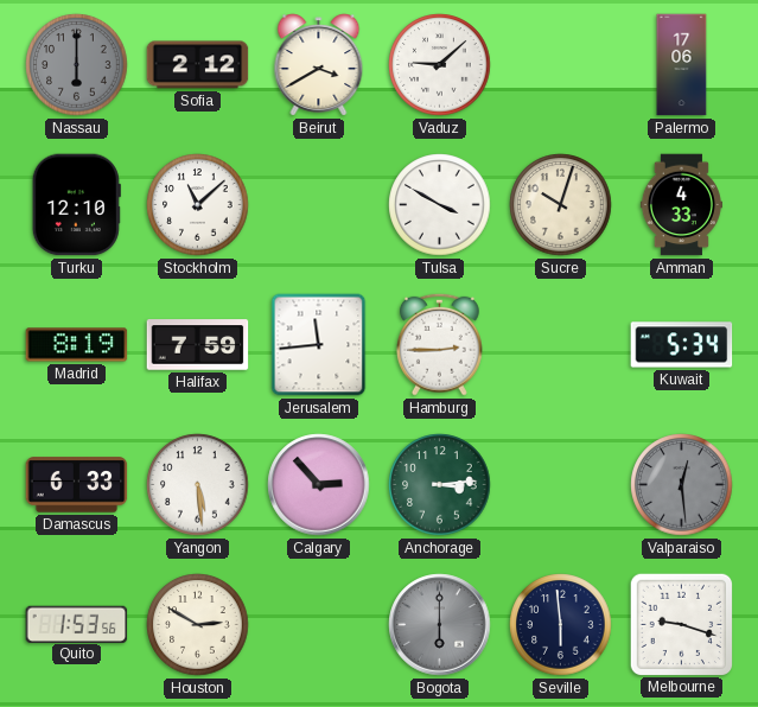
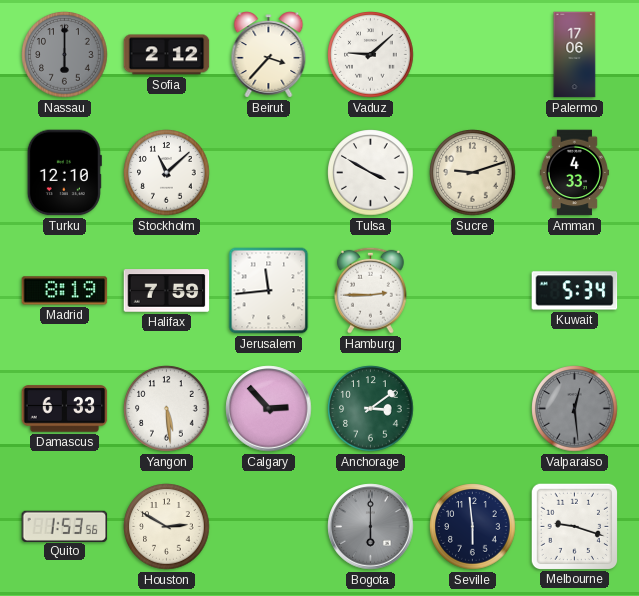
Beirut: 3:40 -> 3:37 (269, 55)
Sucre: 10:03 -> 9:12 (473, 173)
Anchorage: 3:14 -> 3:09 (371, 409)
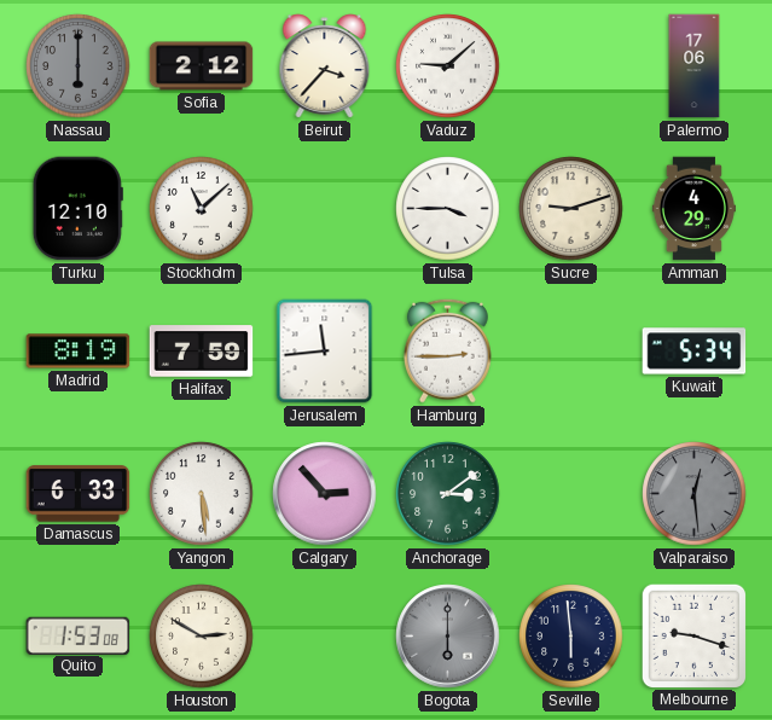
Tulsa: 3:50 -> 3:45 (448, 209)
Amman: 4:33 -> 4:29 (693, 209)
Quito: 1:53:56 -> 1:53:08 (79, 635)
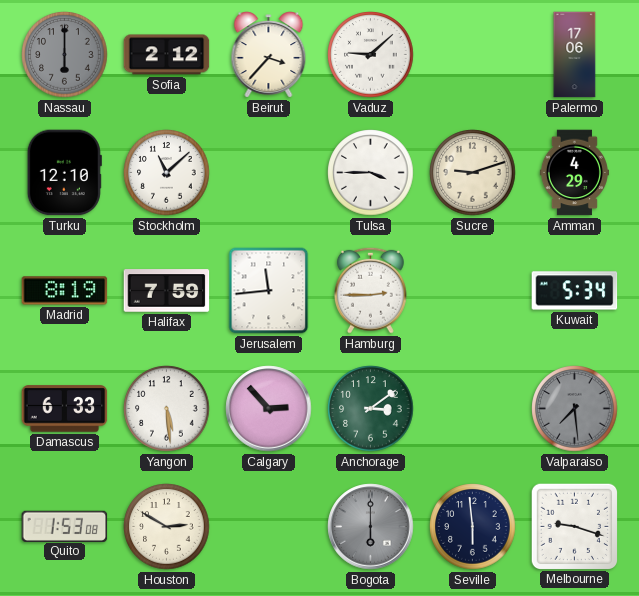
Valparaiso: 12:29 -> 7:29 (575, 409)
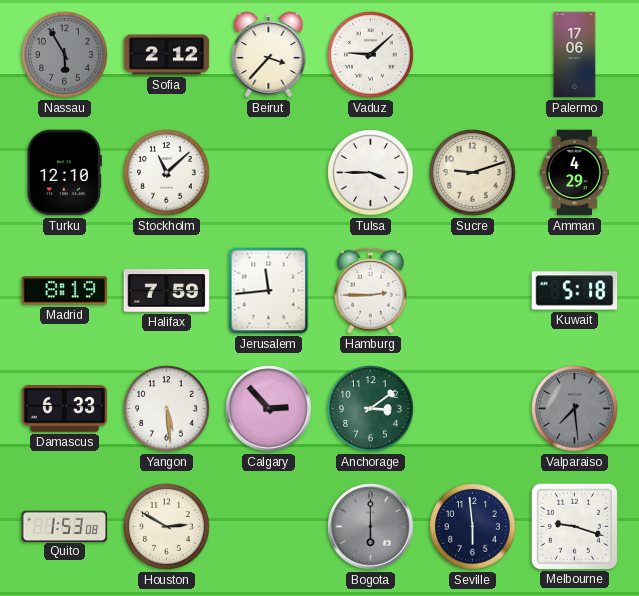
Nassau: 6:00 -> 5:55 (65, 55)
Kuwait: 5:34 -> 5:18 (575, 291)
